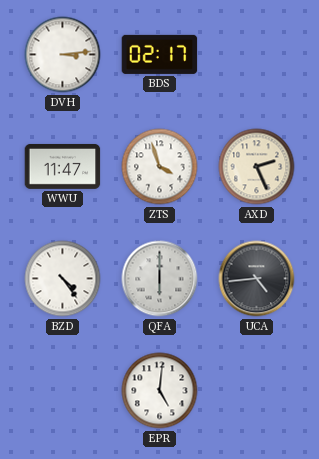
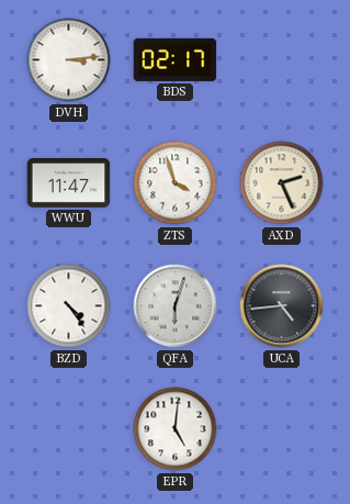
QFA: 6:00 -> 6:03 (176, 306)
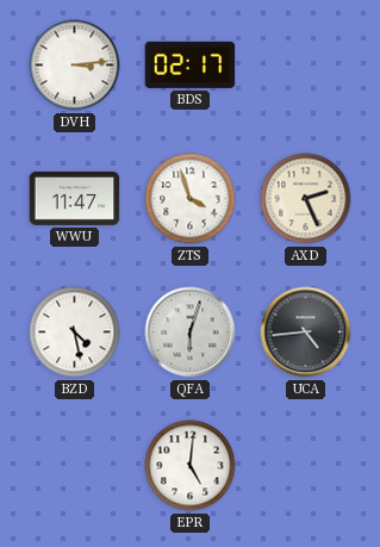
BZD: 4:24 -> 4:28 (75, 332)
